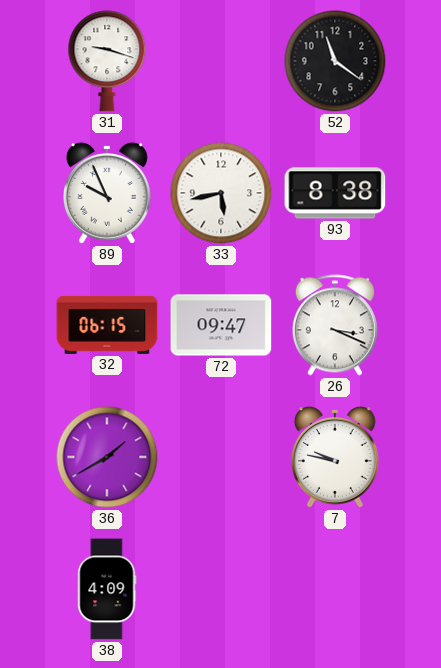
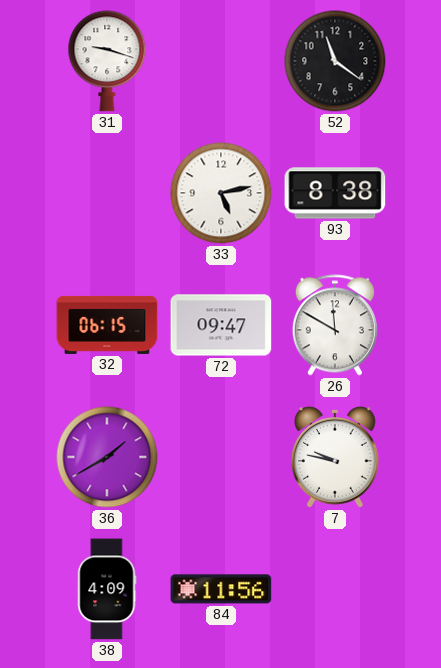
89: 9:56 -> none (107, 193)
33: 5:43 -> 5:13 (221, 193)
26: 3:19 -> 11:50 (335, 325)
84: none -> 11:56 (221, 589)
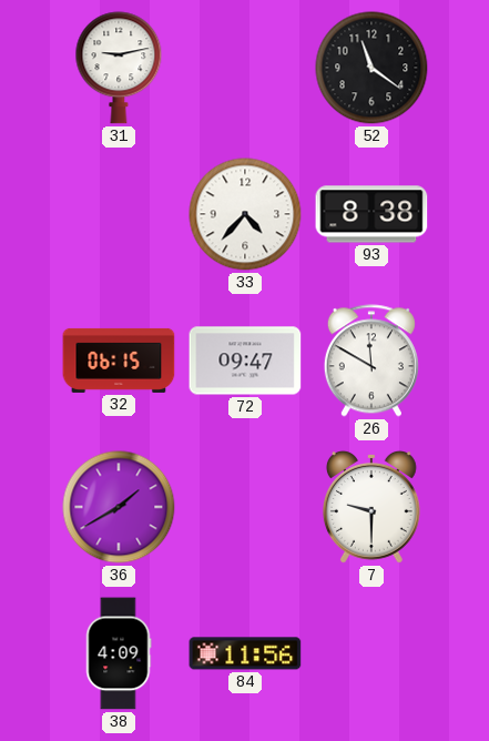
31: 9:18 -> 9:13 (119, 68)
33: 5:13 -> 4:37 (245, 214)
7: 9:47 -> 9:30 (371, 507)
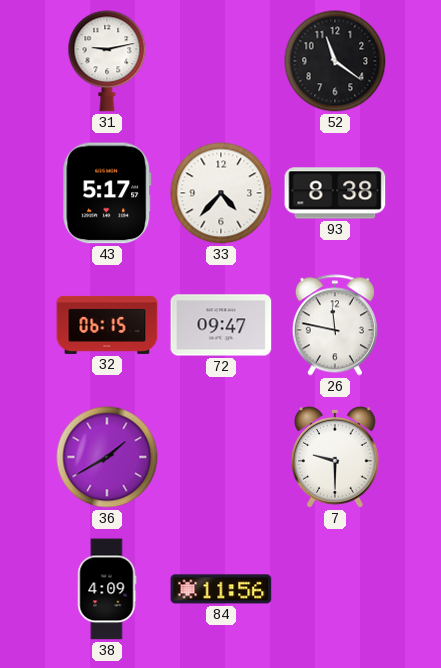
43: none -> 5:17 (107, 193)
26: 11:50 -> 11:47 (335, 325)
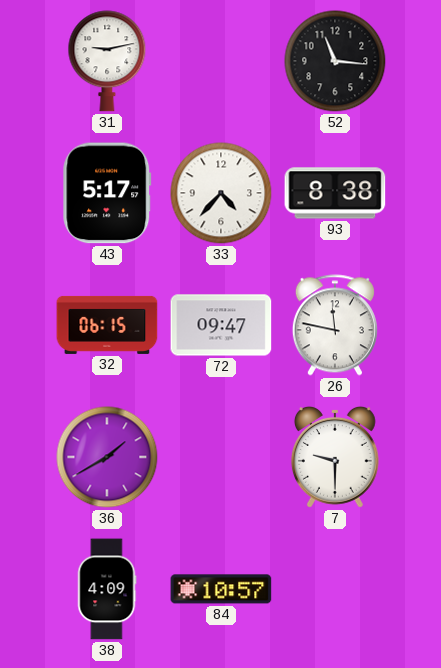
52: 11:21 -> 11:16 (335, 61)
84: 11:56 -> 10:57 (221, 589)
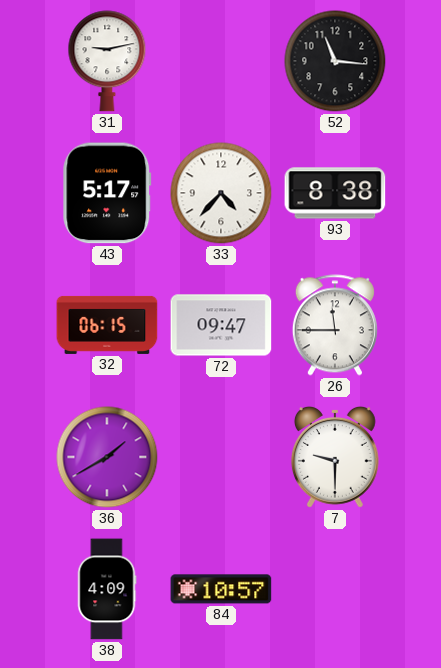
26: 11:47 -> 11:45 (335, 325)
